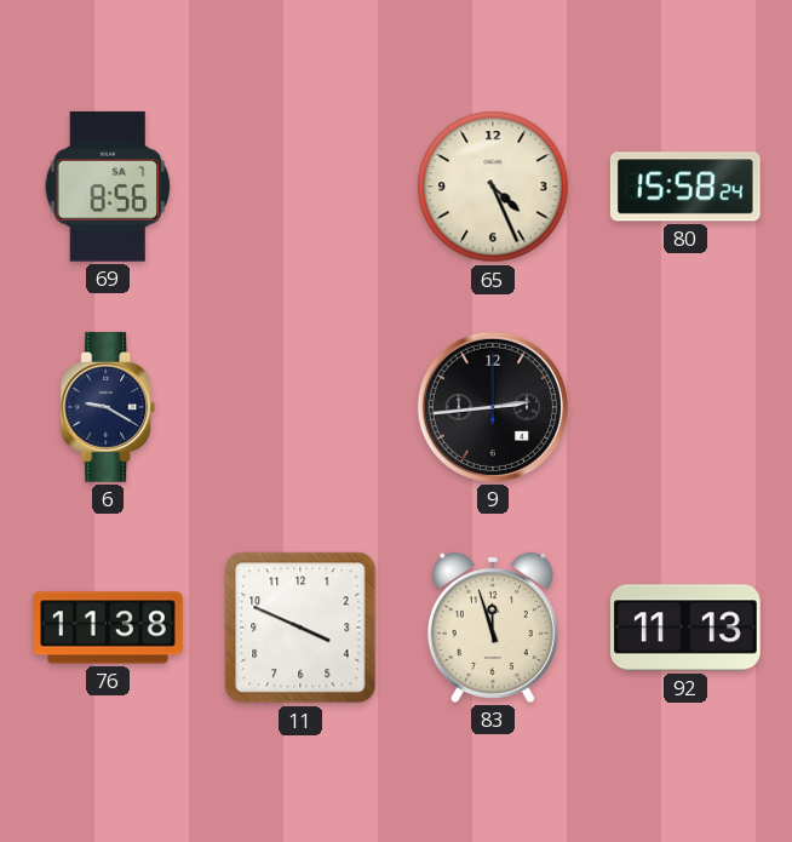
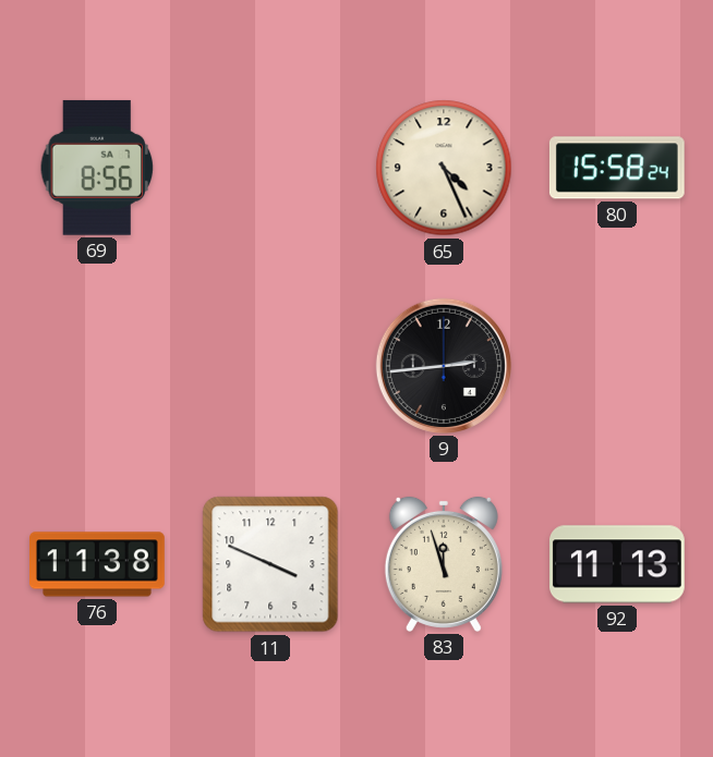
6: 9:20 -> none (108, 408)
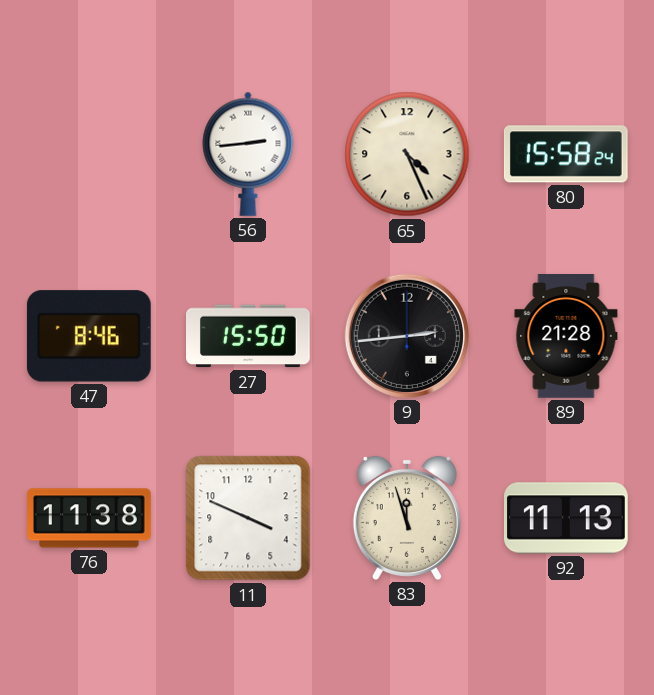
69: 8:56 -> none (97, 168)
56: none -> 2:44 (248, 154)
47: none -> 8:46 (89, 336)
27: none -> 15:50 (249, 336)
89: none -> 21:28 (566, 337)
